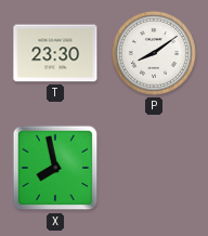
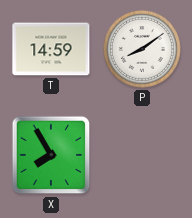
T: 23:30 -> 14:59 (51, 49)
X: 7:58 -> 7:55 (51, 155)
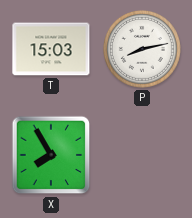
T: 14:59 -> 15:03 (51, 49)
P: 8:09 -> 8:13 (142, 49)
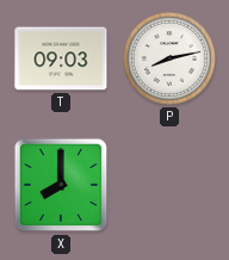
T: 15:03 -> 09:03 (61, 58)
X: 7:55 -> 8:00 (61, 185)
